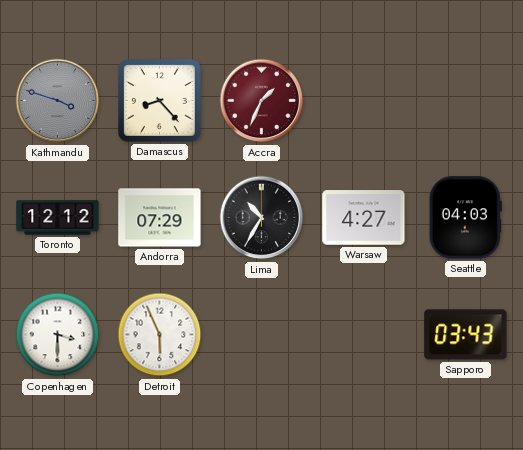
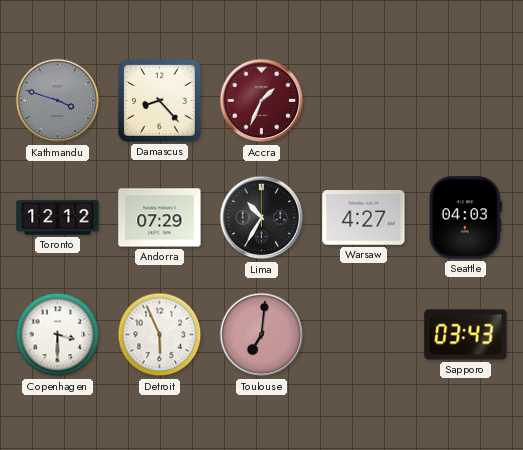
Toulouse: none -> 7:01 (262, 335)
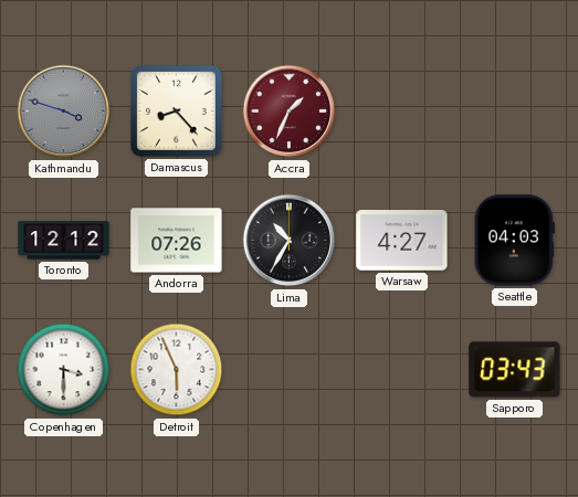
Andorra: 07:29 -> 07:26 (177, 241)
Toulouse: 7:01 -> none (262, 335)
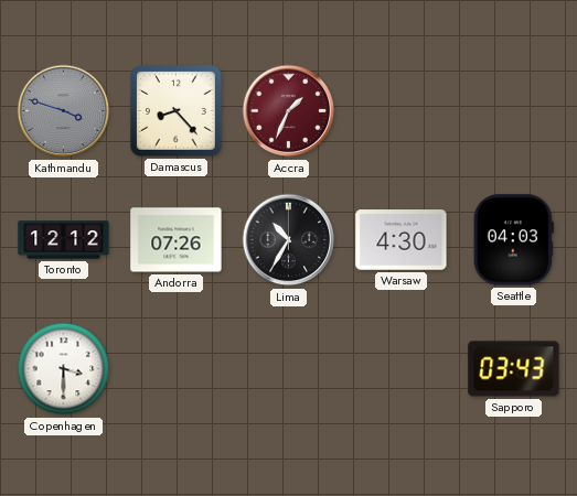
Warsaw: 4:27 -> 4:30 (402, 240)
Detroit: 5:56 -> none (177, 370)
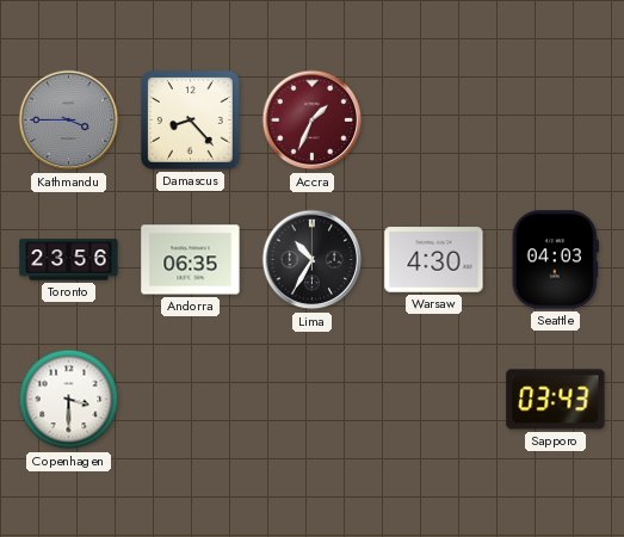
Kathmandu: 3:48 -> 3:45 (69, 121)
Toronto: 12:12 -> 23:56 (69, 260)
Andorra: 07:26 -> 06:35 (191, 260)
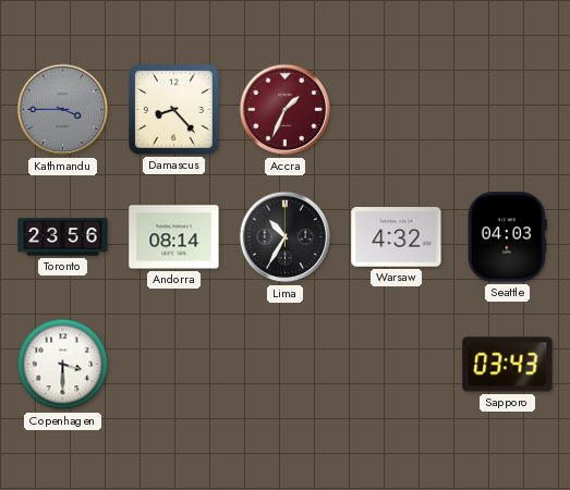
Andorra: 06:35 -> 08:14 (174, 237)
Warsaw: 4:30 -> 4:32 (397, 237)
